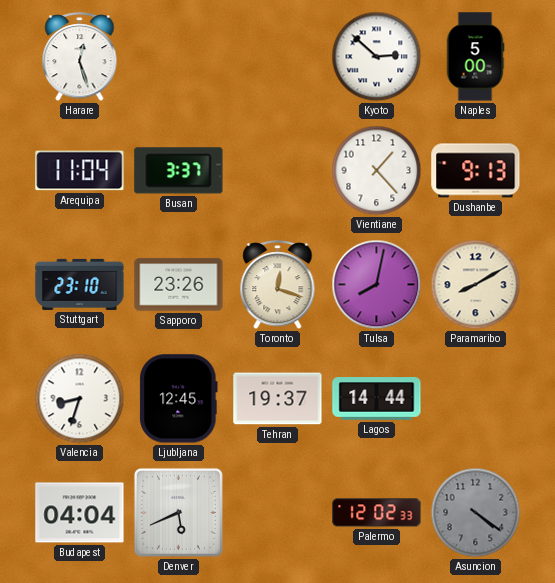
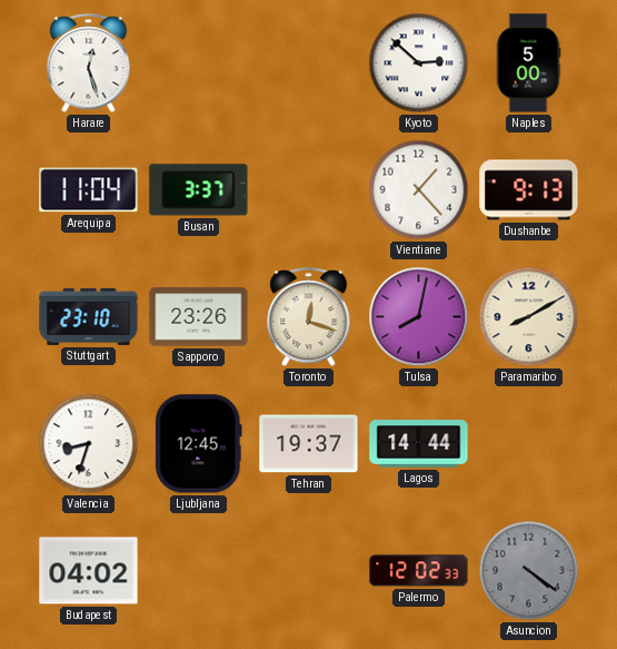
Budapest: 04:04 -> 04:02 (89, 571)
Denver: 5:41 -> none (178, 512)
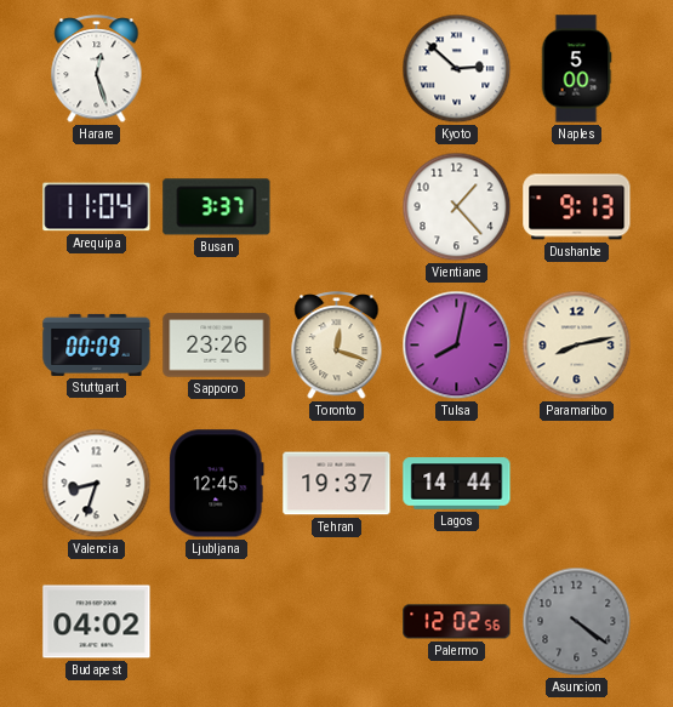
Stuttgart: 23:10 -> 00:09 (97, 344)
Paramaribo: 8:10 -> 8:13 (577, 346)
Palermo: 12:02:33 -> 12:02:56 (457, 622)
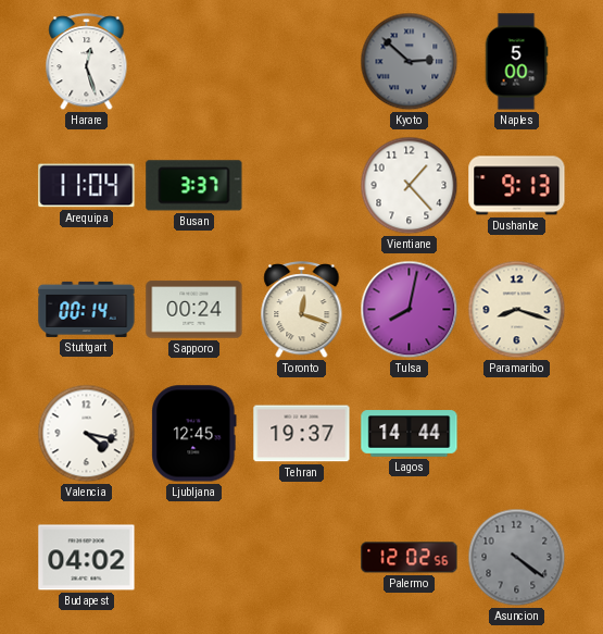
Kyoto dial: white -> grey (410, 62)
Stuttgart: 00:09 -> 00:14 (87, 309)
Sapporo: 23:26 -> 00:24 (194, 310)
Paramaribo: 8:13 -> 8:18 (517, 310)
Valencia: 8:33 -> 4:17 (87, 434)
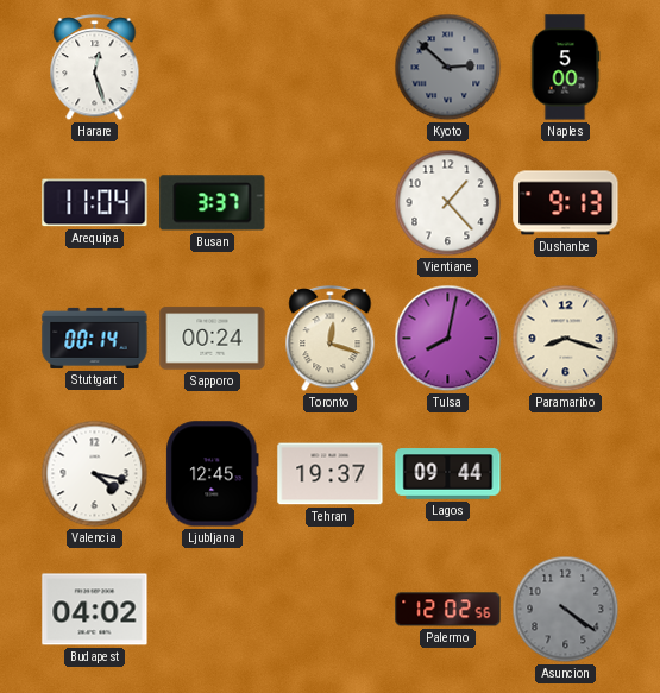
Lagos: 14:44 -> 09:44 (448, 474)
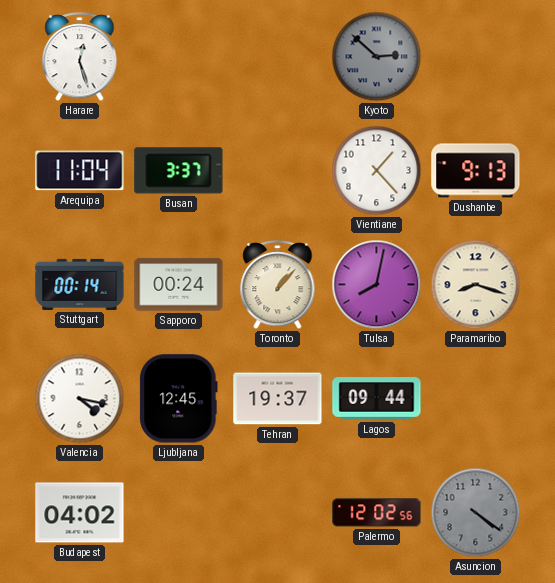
Naples: 5:00 -> none (565, 68)
Toronto: 12:18 -> 1:07 (278, 286)
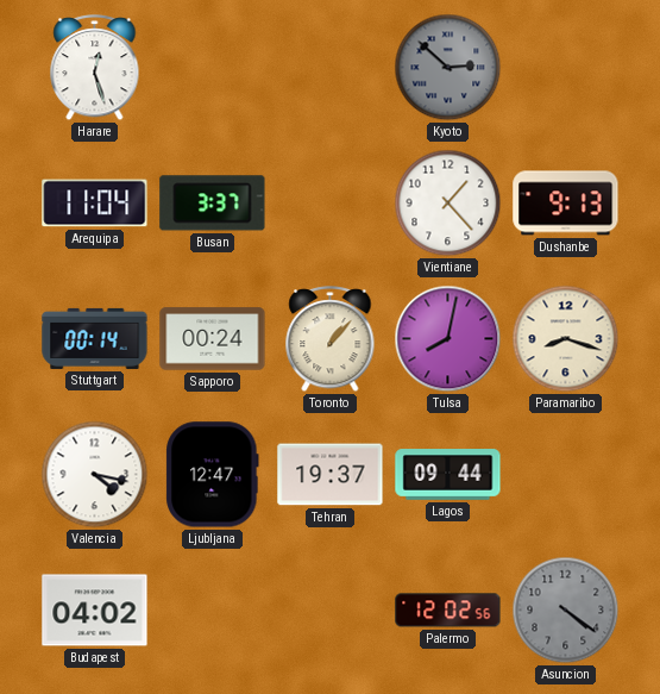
Ljubljana: 12:45 -> 12:47 (213, 475)
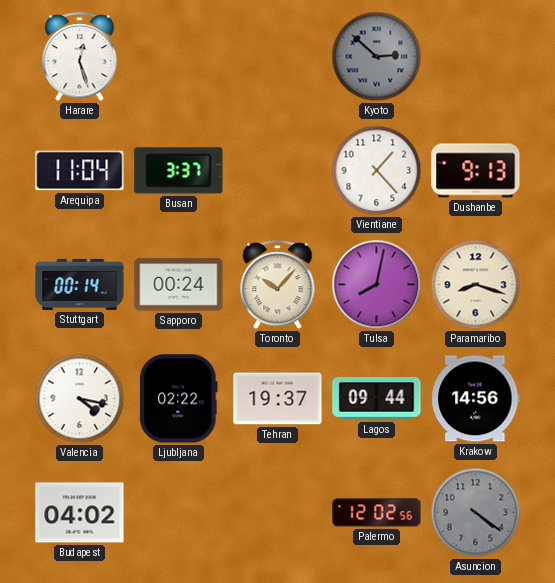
Toronto: 1:07 -> 10:07 (278, 286)
Ljubljana: 12:47 -> 02:22 (179, 399)
Krakow: none -> 14:56 (476, 399)
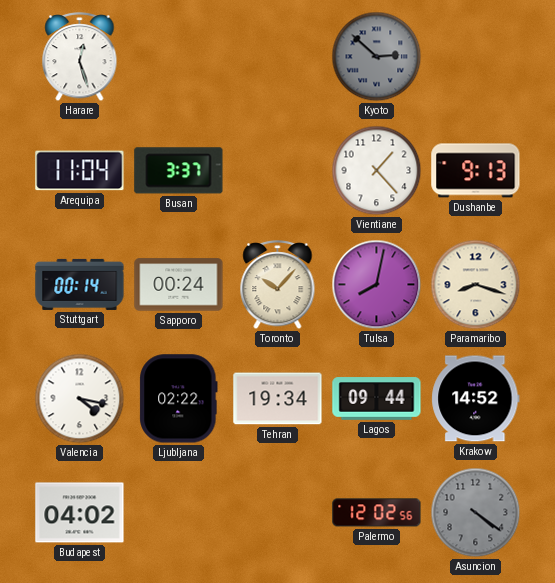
Tehran: 19:37 -> 19:34 (278, 399)
Krakow: 14:56 -> 14:52 (476, 399)
